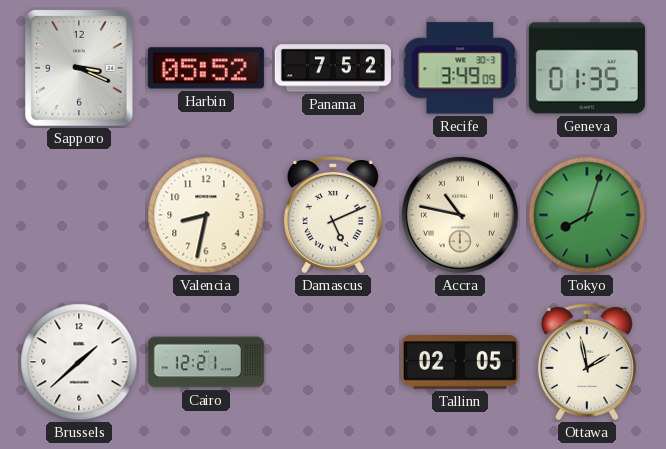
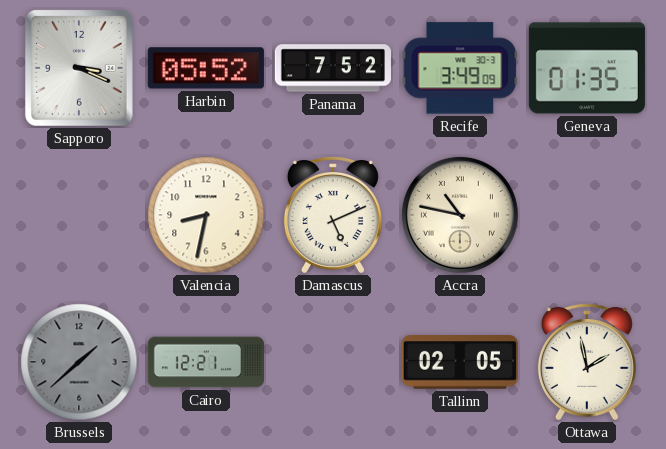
Tokyo: 8:03 -> none (587, 215)
Brussels dial: white -> grey (79, 362)
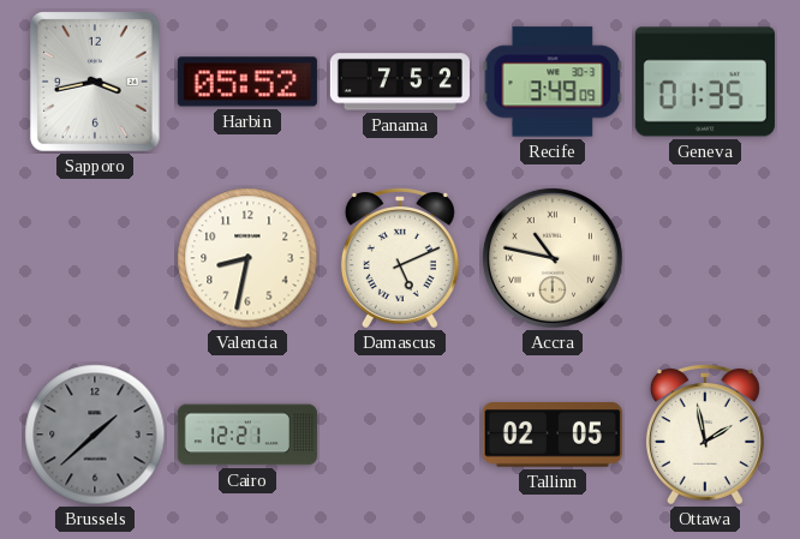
Sapporo: 3:19 -> 3:43 (95, 82)
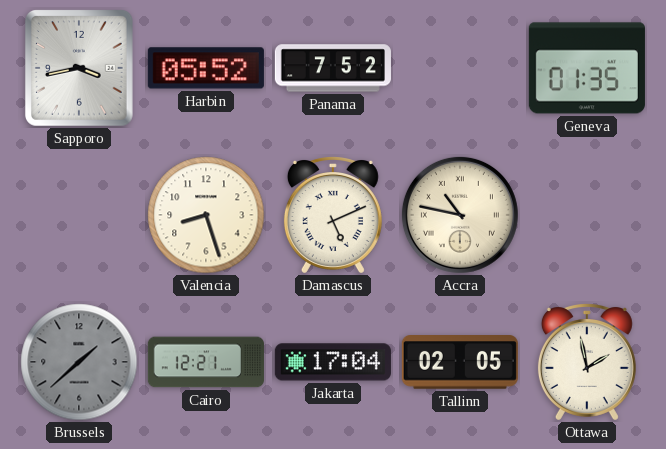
Recife: 3:49 -> none (553, 82)
Valencia: 8:32 -> 8:27 (206, 215)
Jakarta: none -> 17:04 (333, 362)
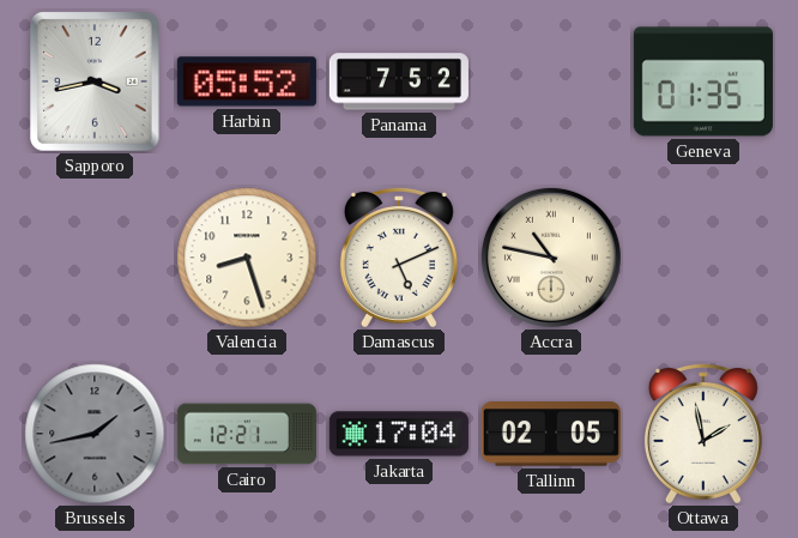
Brussels: 1:38 -> 1:43 (95, 434)
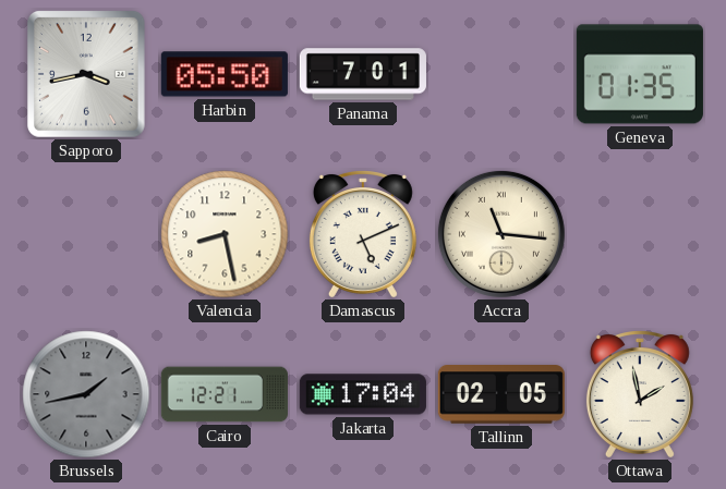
Harbin: 05:52 -> 05:50 (225, 74)
Panama: 7:52 -> 7:01 (363, 74)
Valencia: 8:27 -> 8:28 (225, 234)
Accra: 10:47 -> 11:16 (501, 234)
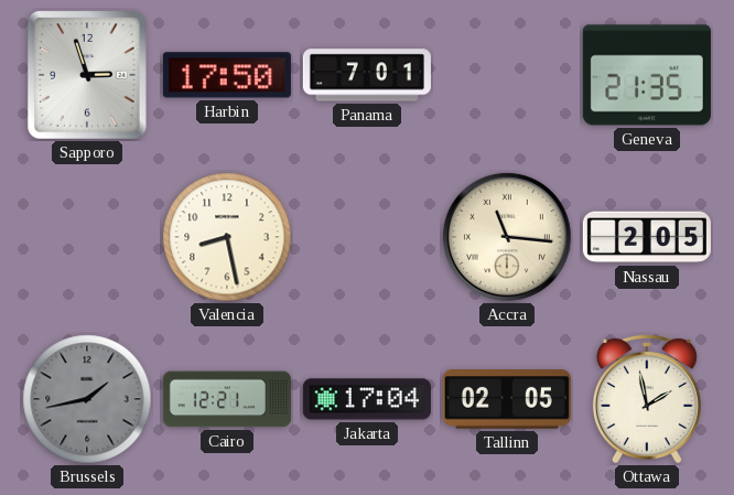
Sapporo: 3:43 -> 2:57 (87, 75)
Harbin: 05:50 -> 17:50 (227, 75)
Geneva: 01:35 -> 21:35 (647, 75)
Damascus: 5:11 -> none (363, 234)
Nassau: none -> 2:05 (647, 237)
